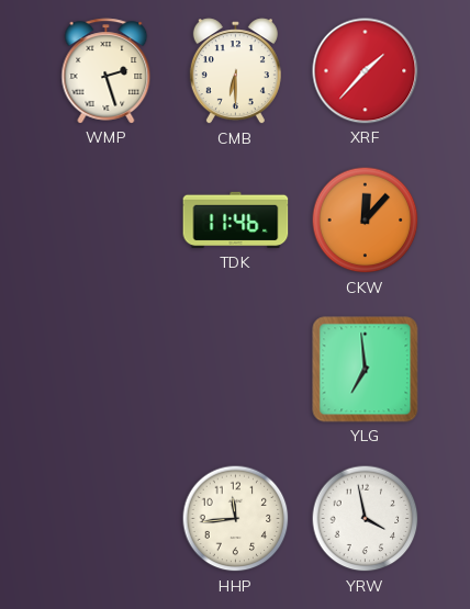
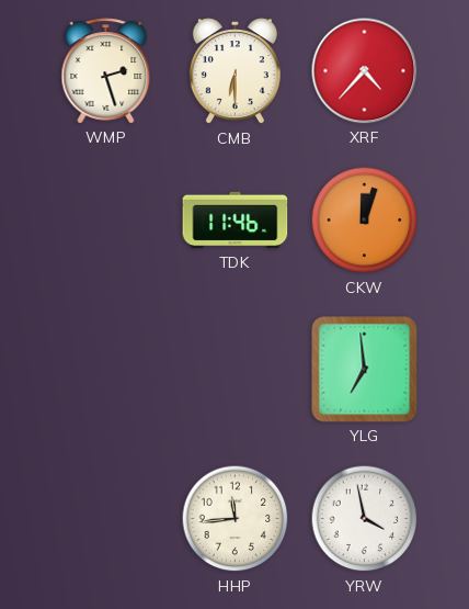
XRF: 1:37 -> 4:37 (365, 71)
CKW: 12:07 -> 12:03 (365, 221)
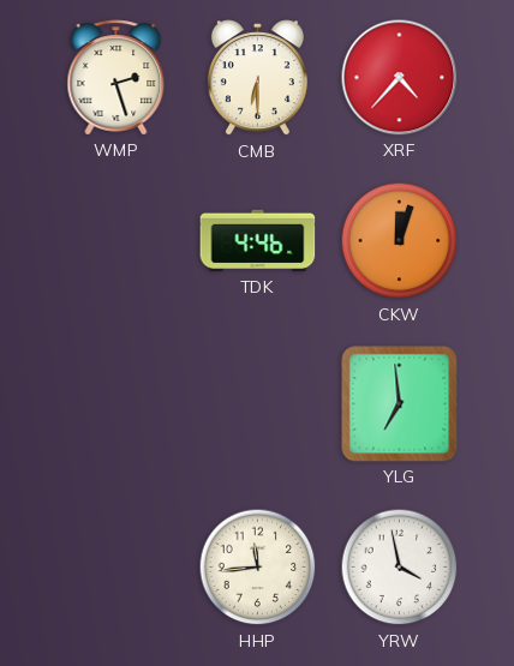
TDK: 11:46 -> 4:46 (258, 241)
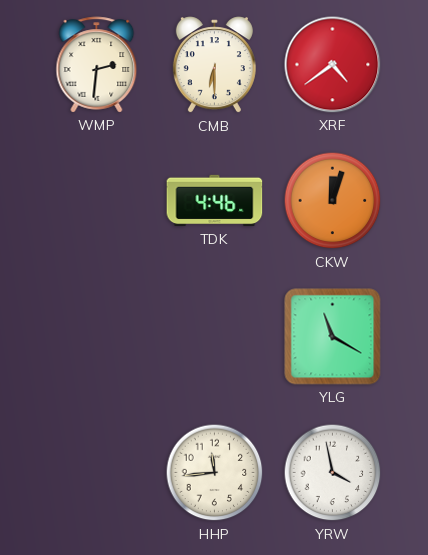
WMP: 2:27 -> 2:31 (97, 65)
XRF: 4:37 -> 4:39 (333, 65)
YLG: 6:59 -> 11:20 (333, 337)
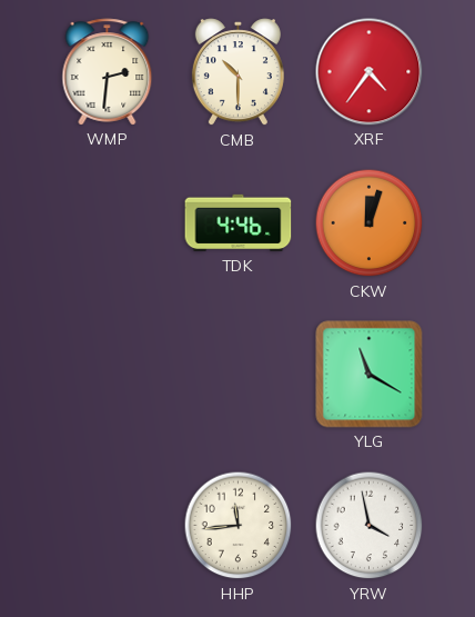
CMB: 6:30 -> 10:30 (238, 72)
XRF: 4:39 -> 4:36 (370, 72)
